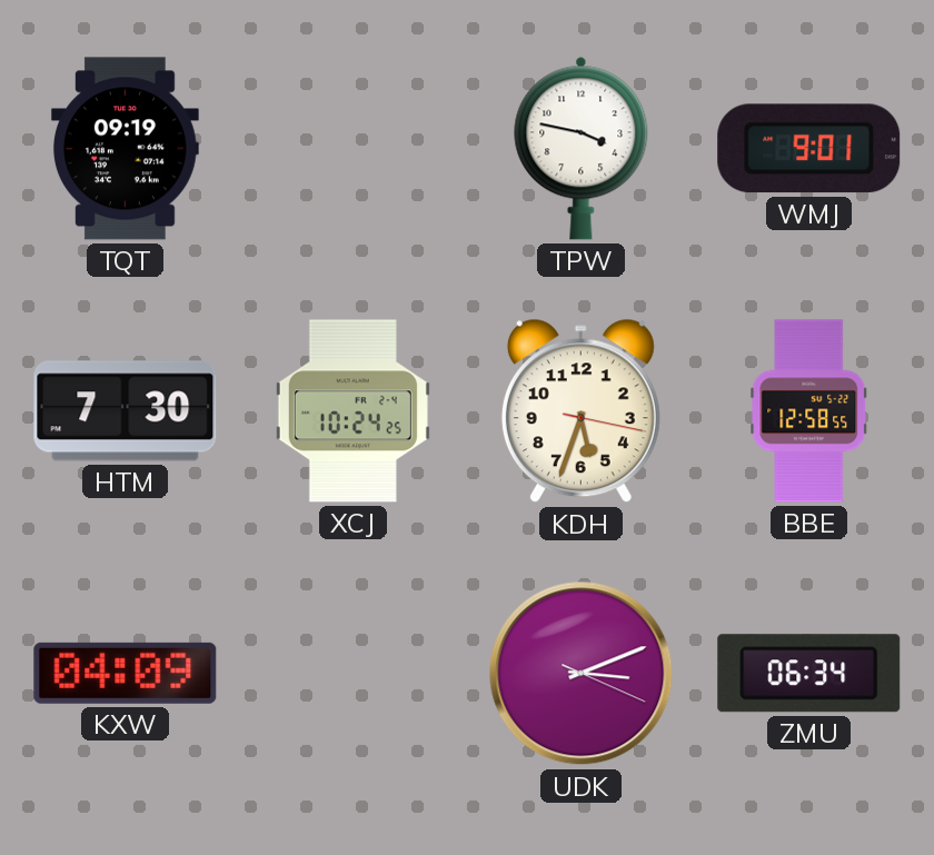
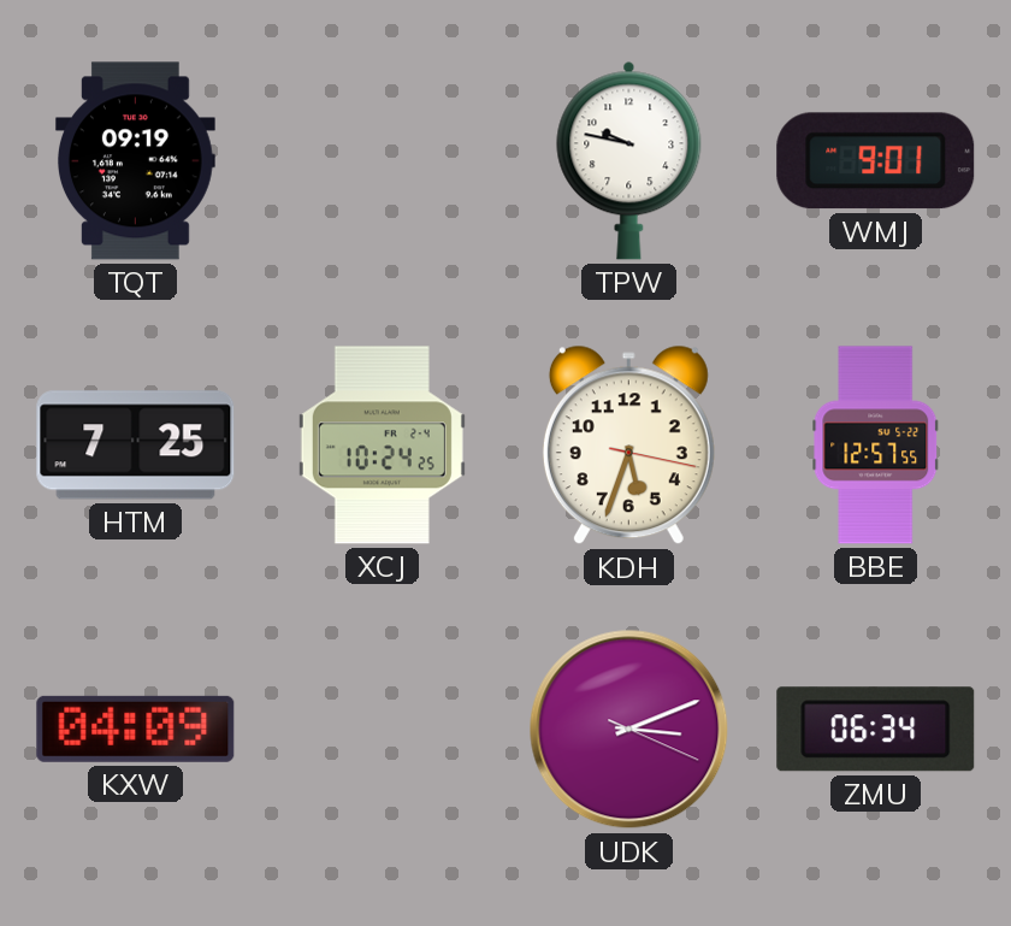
TPW: 3:47 -> 9:47 (629, 160)
HTM: 7:30 -> 7:25 (136, 446)
BBE: 12:58 -> 12:57 (876, 446)
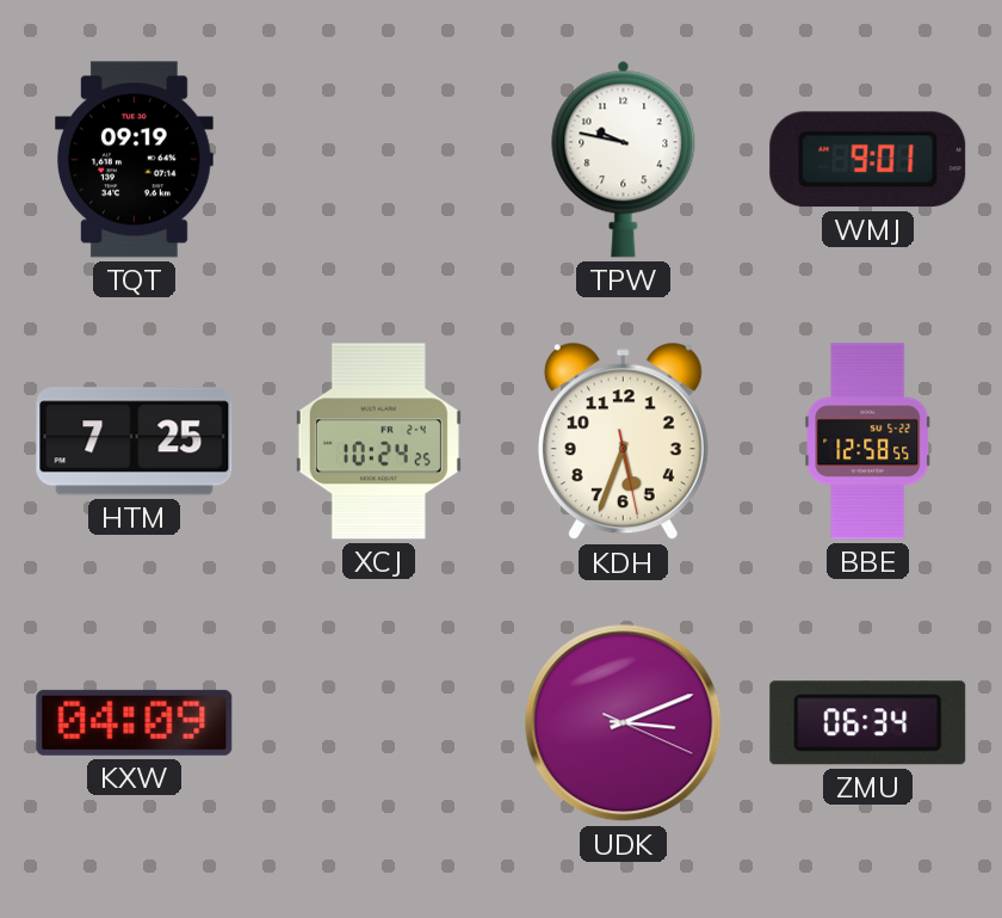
KDH: 5:33:17 -> 5:33:28 (623, 442)
BBE: 12:57 -> 12:58 (868, 442)
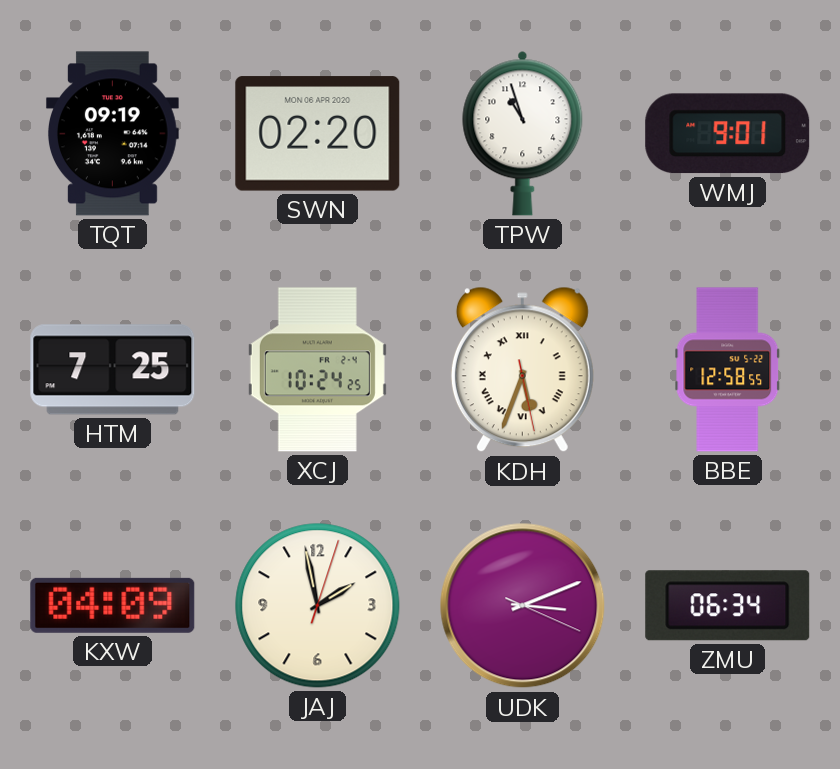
SWN: none -> 02:20 (318, 134)
TPW: 9:47 -> 10:57 (523, 133)
KDH numerals: Arabic -> Roman (522, 370)
JAJ: none -> 1:58 (318, 606)
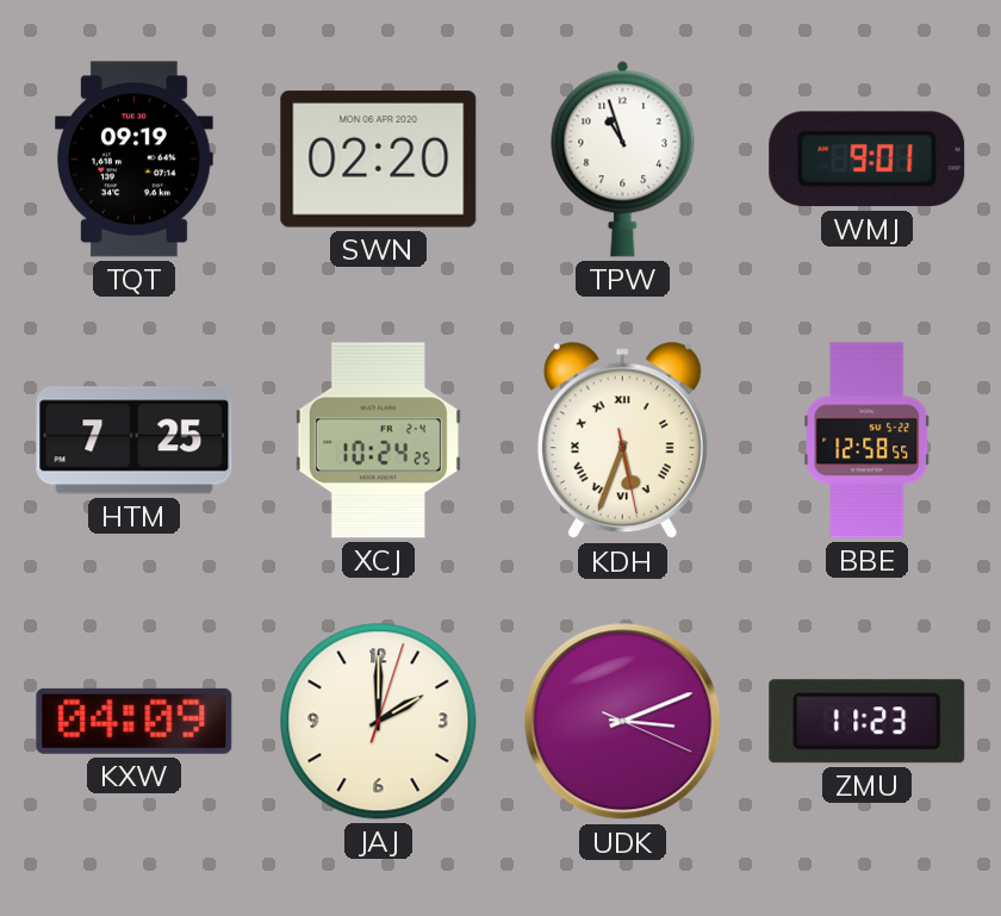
JAJ: 1:58 -> 2:00 (379, 722)
ZMU: 06:34 -> 11:23 (868, 722)
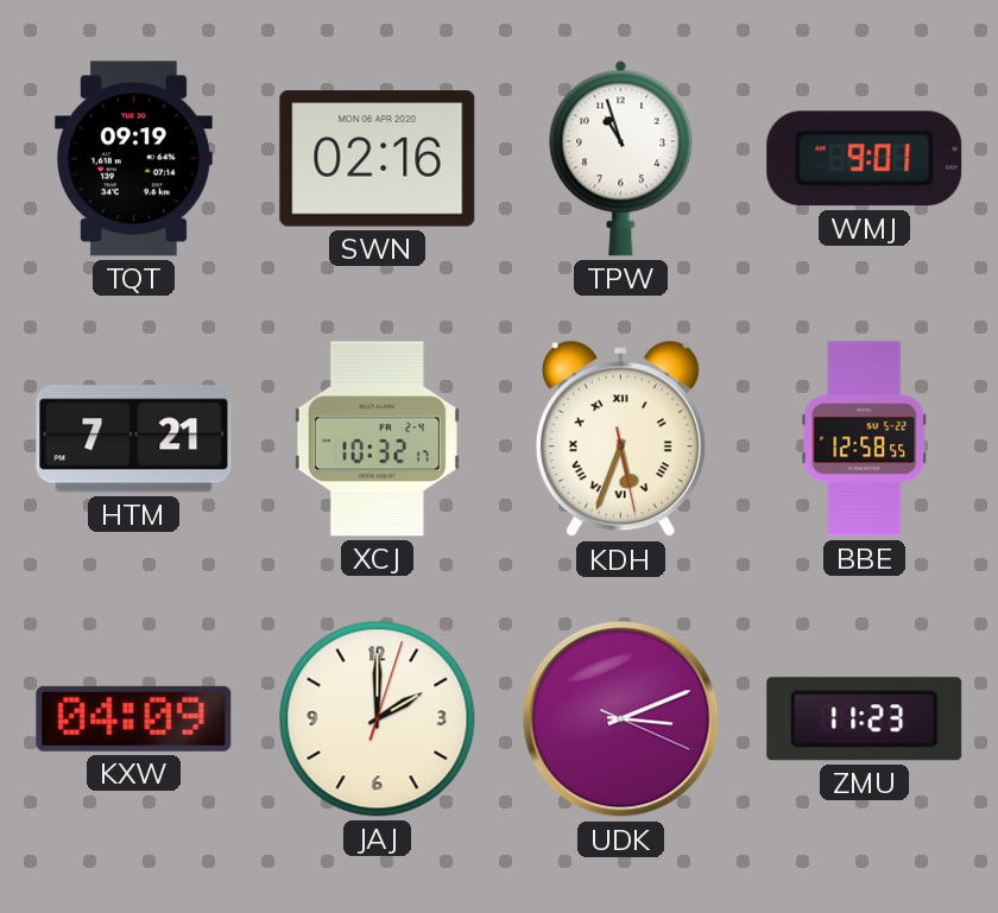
SWN: 02:20 -> 02:16 (378, 159)
HTM: 7:25 -> 7:21 (134, 439)
XCJ: 10:24 -> 10:32 (377, 439)
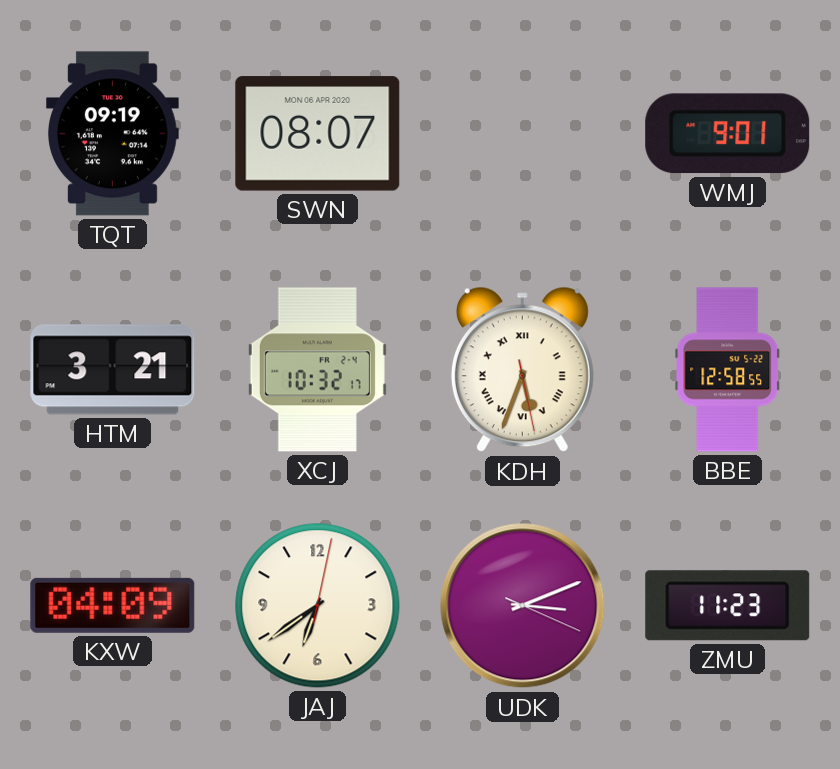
SWN: 02:16 -> 08:07 (318, 134)
TPW: 10:57 -> none (621, 158)
HTM: 7:21 -> 3:21 (113, 370)
JAJ: 2:00 -> 6:39 (318, 606)
